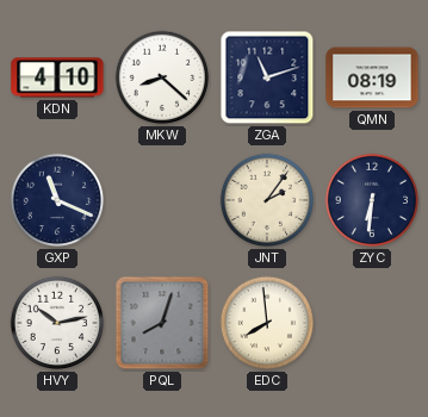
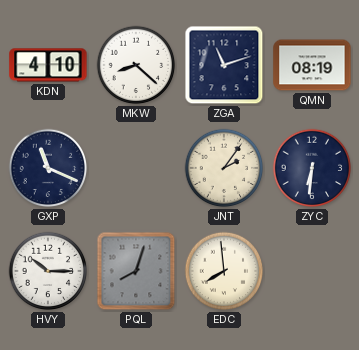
HVY: 10:13 -> 10:15 (48, 271)
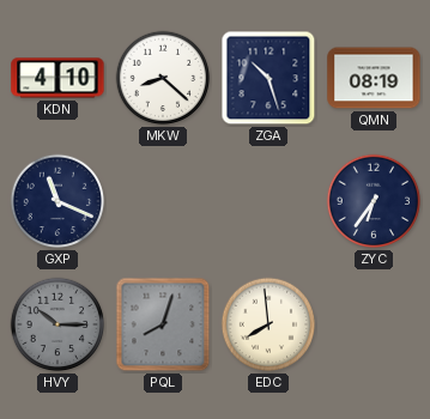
ZGA: 11:12 -> 10:27 (268, 78)
JNT: 2:06 -> none (224, 168)
ZYC: 6:31 -> 6:36 (374, 201)
HVY dial: white -> grey (57, 324)
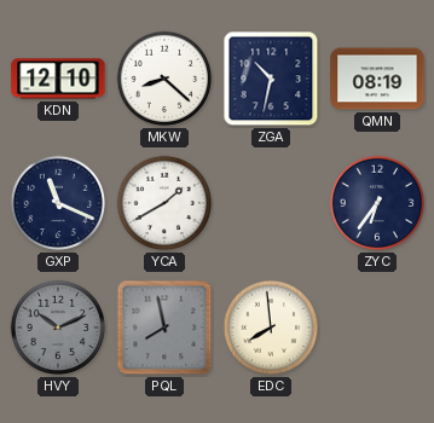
KDN: 4:10 -> 12:10 (58, 79)
ZGA: 10:27 -> 10:32 (271, 79)
YCA: none -> 1:40 (164, 203)
HVY: 10:15 -> 10:11 (58, 328)
PQL: 8:03 -> 7:58 (164, 328)
